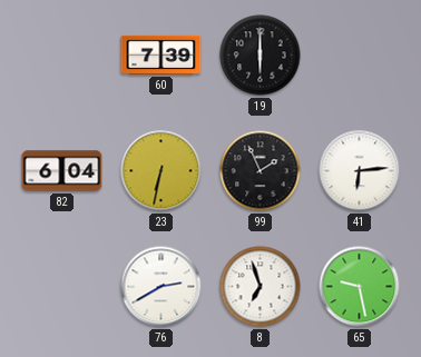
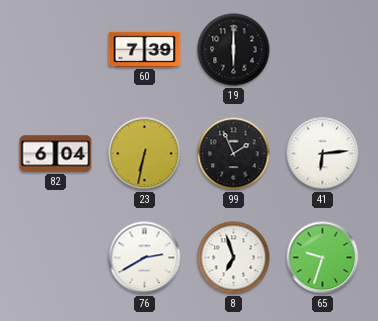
65: 9:28 -> 9:33 (323, 258)
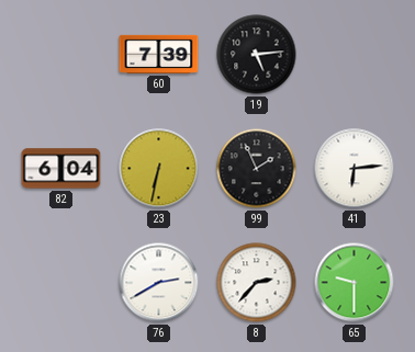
19: 6:00 -> 5:14 (257, 55)
8: 6:57 -> 2:37 (257, 283)
65: 9:33 -> 9:30 (355, 283)
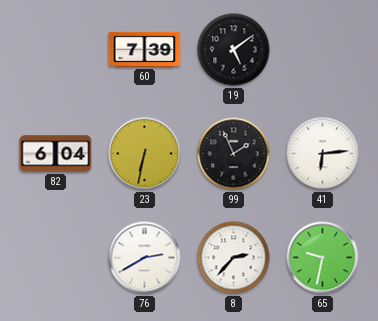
19: 5:14 -> 5:09 (234, 50)
65: 9:30 -> 9:32 (323, 258)
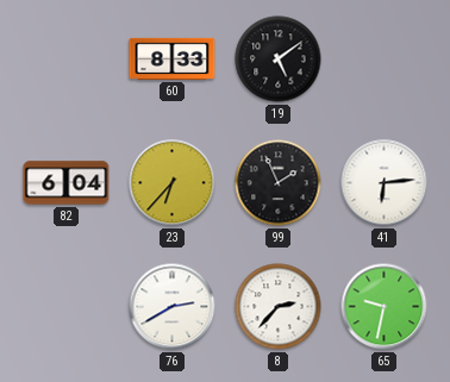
60: 7:39 -> 8:33 (173, 58)
23: 6:32 -> 6:37 (173, 183)
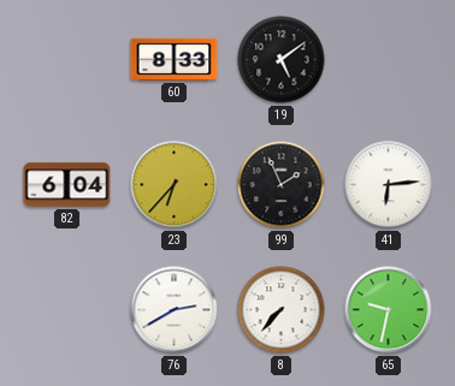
8: 2:37 -> 7:37 (282, 310)
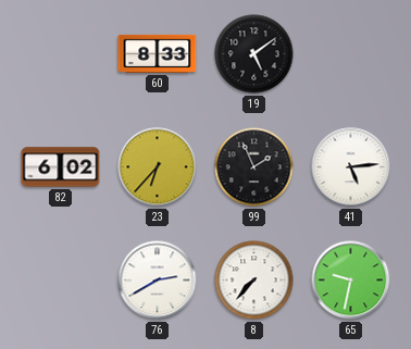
82: 6:04 -> 6:02 (61, 167)
41: 6:14 -> 5:14 (351, 167)
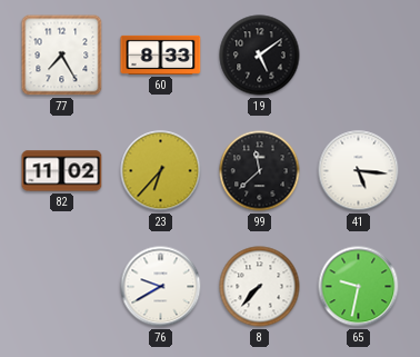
77: none -> 7:25 (62, 56)
82: 6:02 -> 11:02 (62, 171)
99: 1:56 -> 11:38 (260, 171)
41: 5:14 -> 5:16 (359, 171)
76: 2:40 -> 9:40 (161, 287)
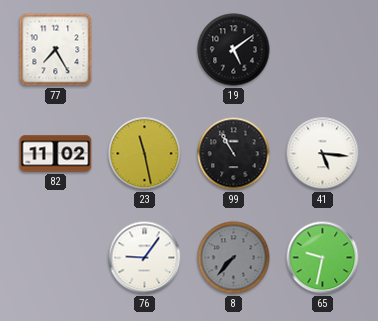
60: 8:33 -> none (161, 54)
23: 6:37 -> 11:28 (145, 154)
99: 11:38 -> 10:55 (234, 154)
76: 9:40 -> 9:06 (145, 258)
8 dial: white -> grey (234, 258)
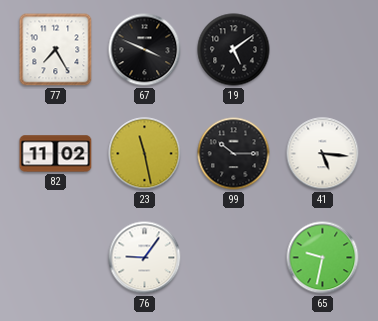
67: none -> 3:49 (145, 50)
99: 10:55 -> 10:15 (234, 154)
8: 7:37 -> none (234, 258)
